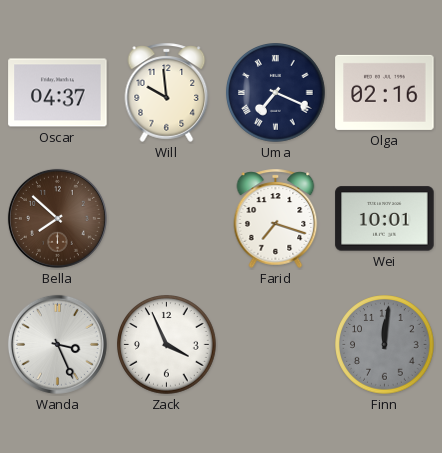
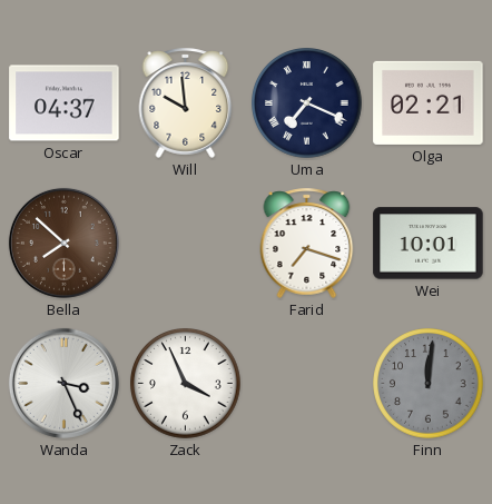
Olga: 02:16 -> 02:21 (429, 102)
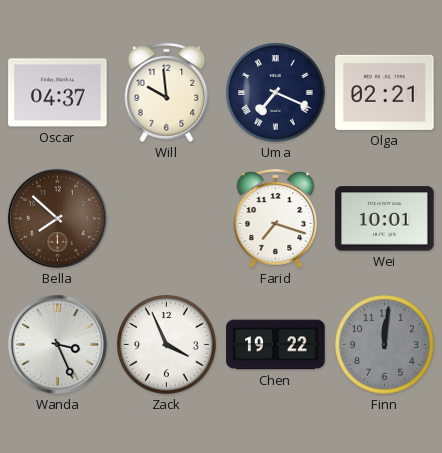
Chen: none -> 19:22 (276, 345)
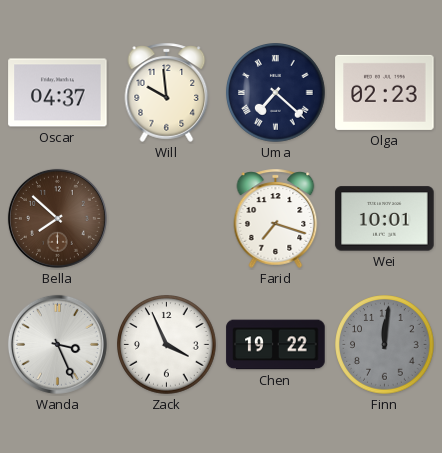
Uma: 7:19 -> 7:22 (276, 93)
Olga: 02:21 -> 02:23 (385, 92)
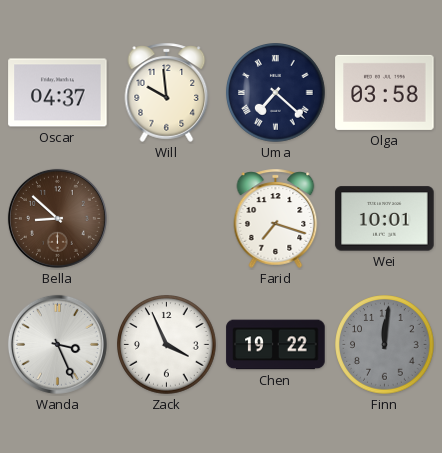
Olga: 02:23 -> 03:58 (385, 92)
Bella: 7:52 -> 8:52 (57, 218)
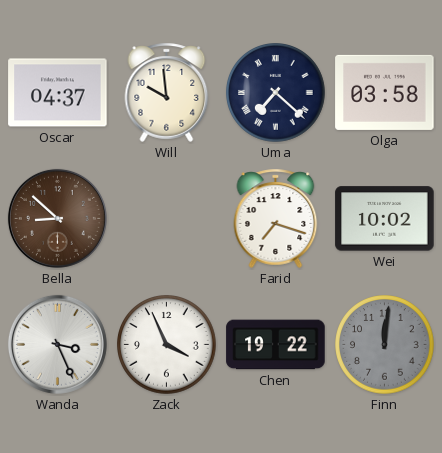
Wei: 10:01 -> 10:02 (385, 219)
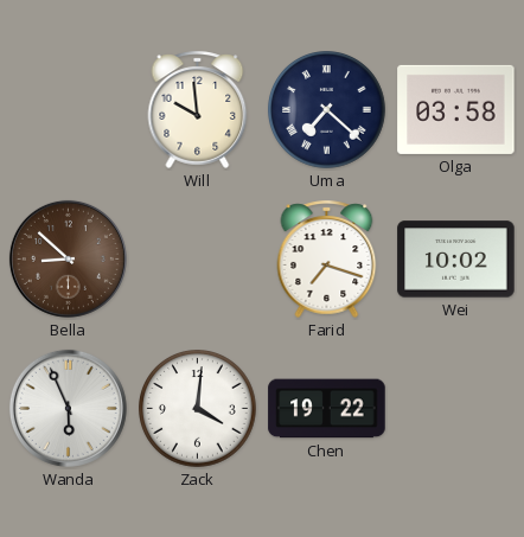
Oscar: 04:37 -> none (58, 93)
Wanda: 3:26 -> 5:56 (68, 408)
Zack: 3:56 -> 4:01 (198, 409)
Finn: 12:01 -> none (385, 345)
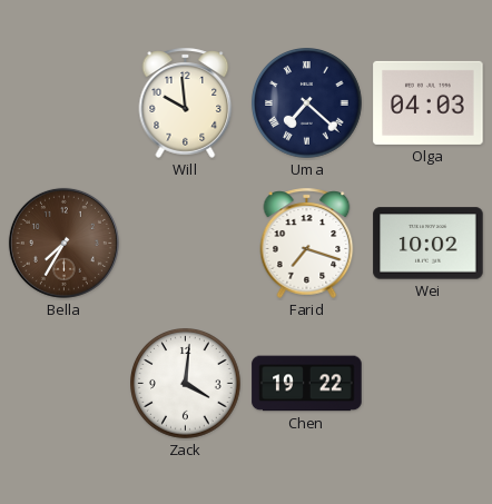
Olga: 03:58 -> 04:03 (429, 102)
Bella: 8:52 -> 7:35 (63, 243)
Wanda: 5:56 -> none (68, 408)
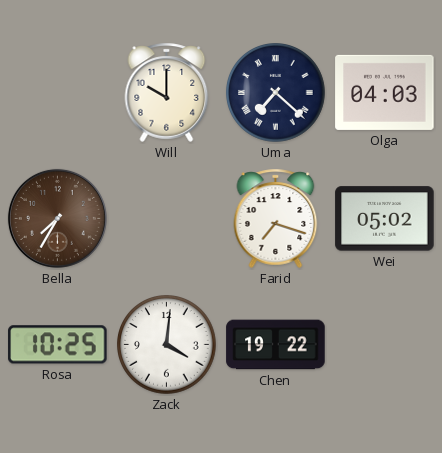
Will: 9:59 -> 10:00 (167, 92)
Wei: 10:02 -> 05:02 (385, 219)
Rosa: none -> 10:25 (58, 345)
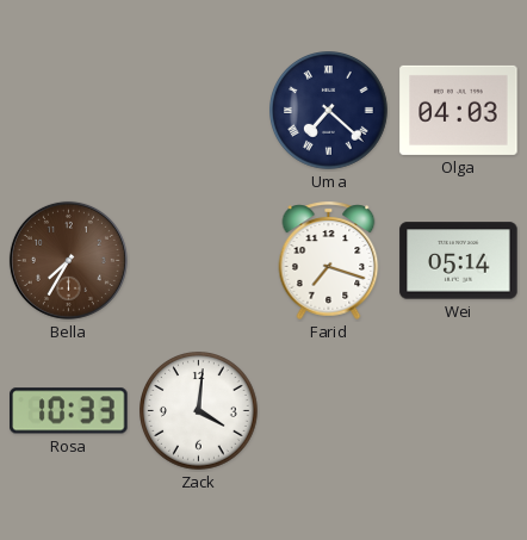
Will: 10:00 -> none (167, 92)
Wei: 05:02 -> 05:14 (459, 261)
Rosa: 10:25 -> 10:33 (69, 411)
Chen: 19:22 -> none (276, 345)
